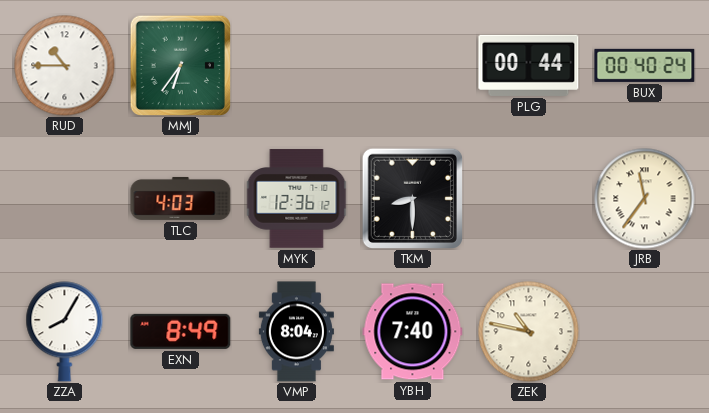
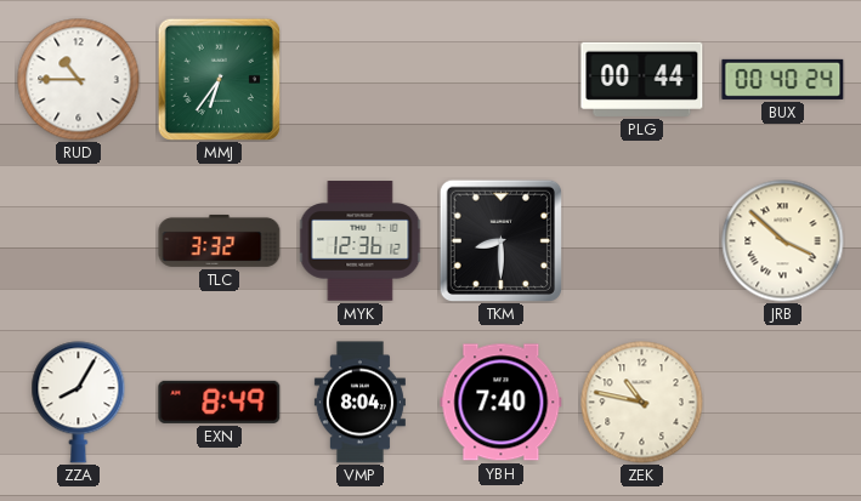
TLC: 4:03 -> 3:32 (220, 240)
JRB: 11:36 -> 3:52 (783, 241)
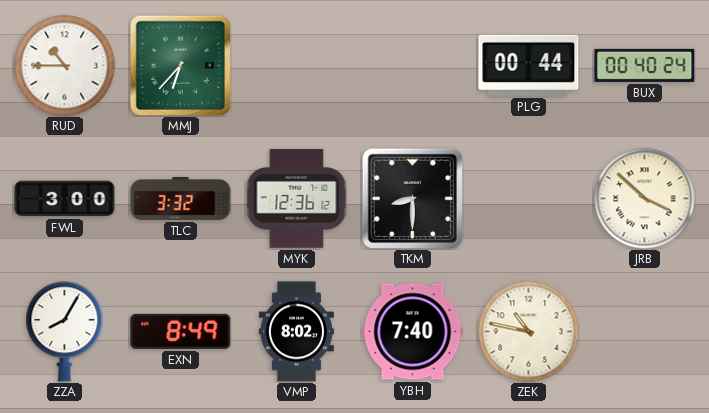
MMJ: 6:36 -> 6:37 (180, 65)
FWL: none -> 3:00 (65, 199)
VMP: 8:04 -> 8:02 (296, 332)
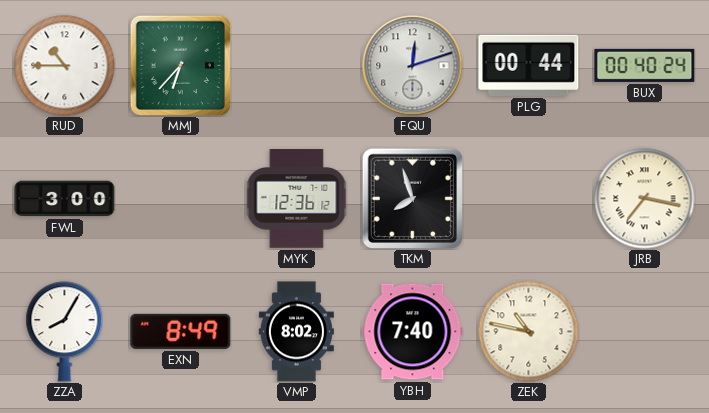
FQU: none -> 12:12 (413, 66)
TLC: 3:32 -> none (181, 198)
TKM: 8:30 -> 7:57 (412, 198)
JRB: 3:52 -> 7:17 (645, 199)
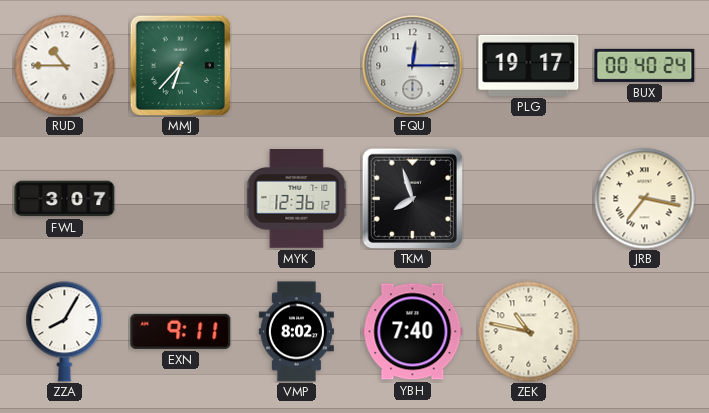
FQU: 12:12 -> 12:15 (413, 66)
PLG: 00:44 -> 19:17 (529, 65)
FWL: 3:00 -> 3:07 (65, 199)
EXN: 8:49 -> 9:11 (181, 331)
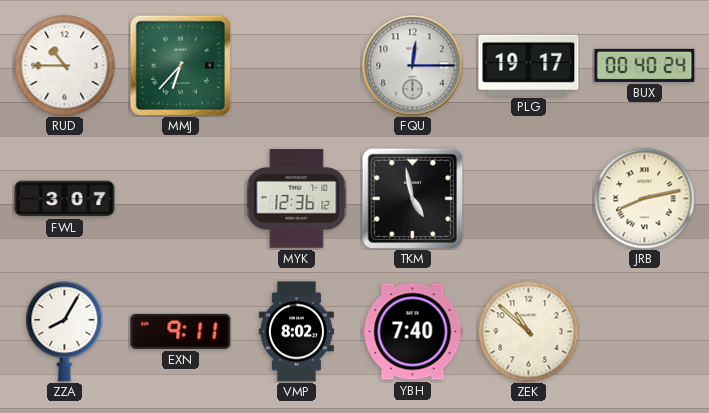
TKM: 7:57 -> 4:58 (412, 198)
JRB: 7:17 -> 8:13 (645, 199)
ZEK: 10:47 -> 10:52 (529, 332)
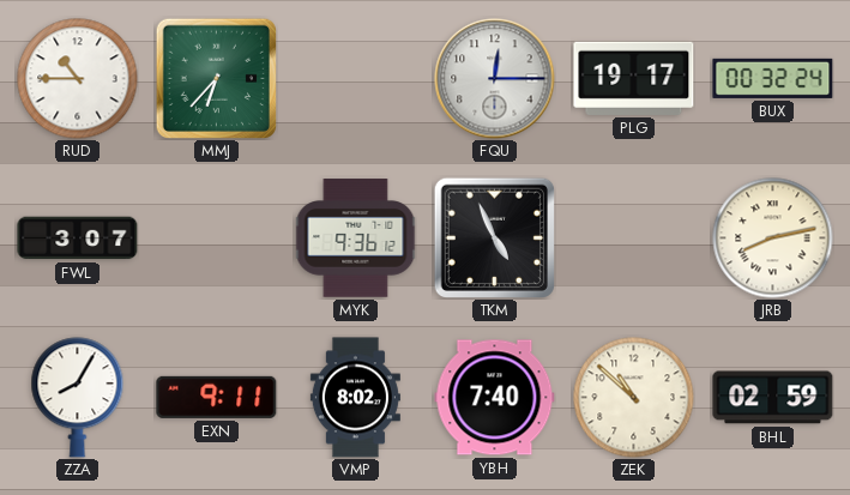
BUX: 00:40 -> 00:32 (773, 78)
MYK: 12:36 -> 9:36 (356, 239)
TKM: 4:58 -> 4:56 (494, 237)
BHL: none -> 02:59 (773, 398)
